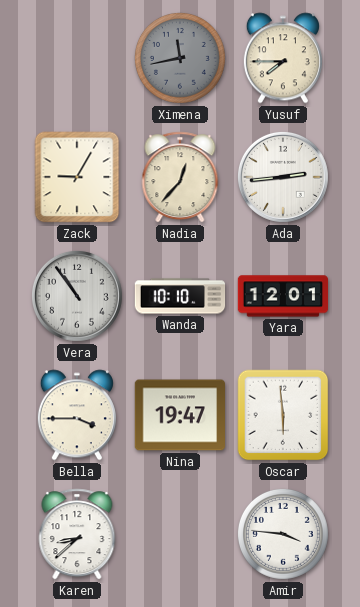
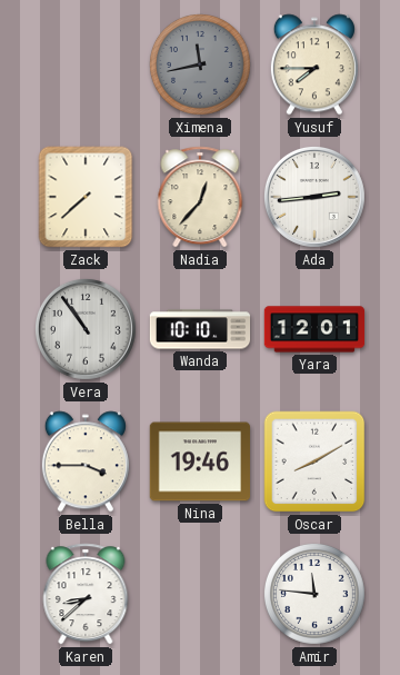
Zack: 9:05 -> 7:38 (86, 197)
Nina: 19:47 -> 19:46 (200, 461)
Oscar: 5:59 -> 8:10 (314, 461)
Amir: 3:46 -> 11:46 (314, 594)
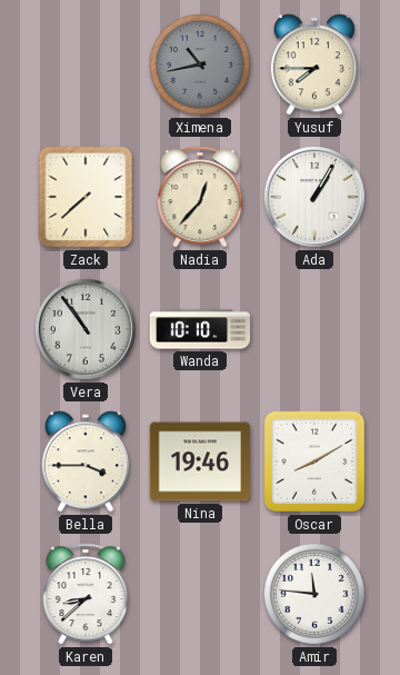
Ximena: 11:43 -> 10:43 (200, 64)
Ada: 2:44 -> 1:05 (314, 197)
Yara: 12:01 -> none (314, 329)
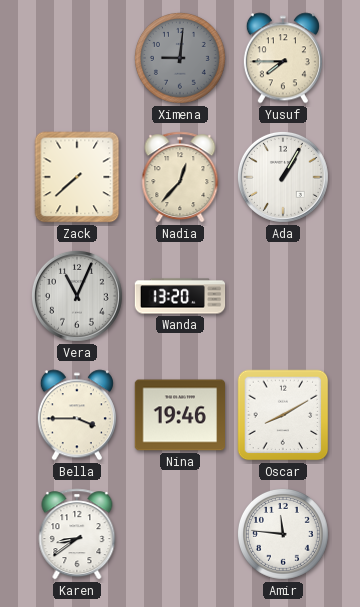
Ximena: 10:43 -> 9:01 (180, 58)
Vera: 10:54 -> 11:04 (77, 296)
Wanda: 10:10 -> 13:20 (180, 296)
Karen: 8:38 -> 8:39 (77, 534)
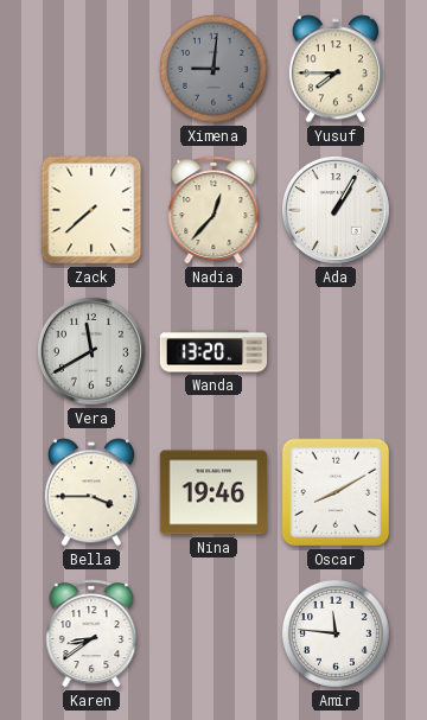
Vera: 11:04 -> 11:40 (91, 351)
